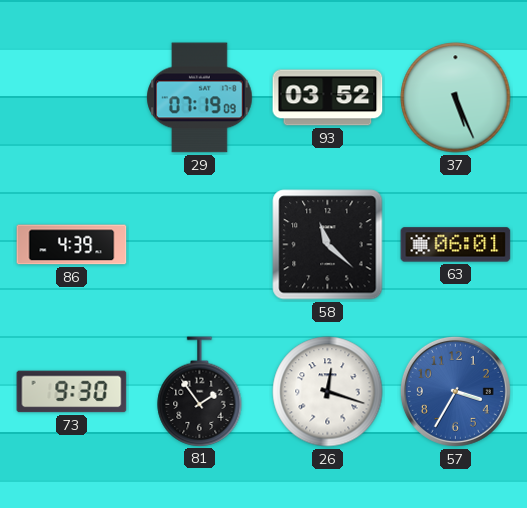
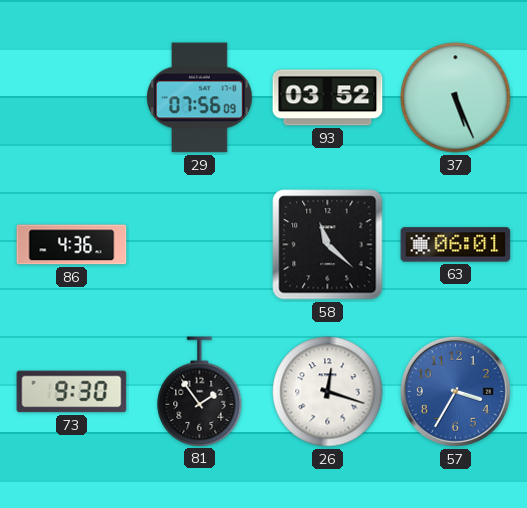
29: 07:19 -> 07:56 (200, 98)
86: 4:39 -> 4:36 (72, 245)
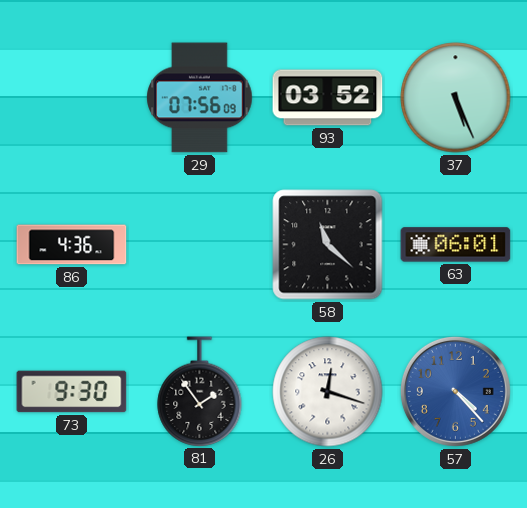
57: 3:35 -> 4:23 (455, 391)
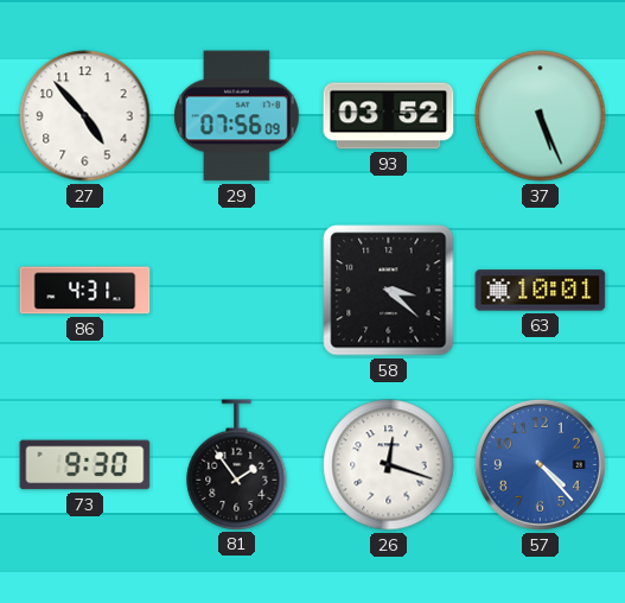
27: none -> 4:53 (85, 116)
86: 4:36 -> 4:31 (85, 291)
58: 11:22 -> 3:22 (389, 291)
63: 06:01 -> 10:01 (541, 291)
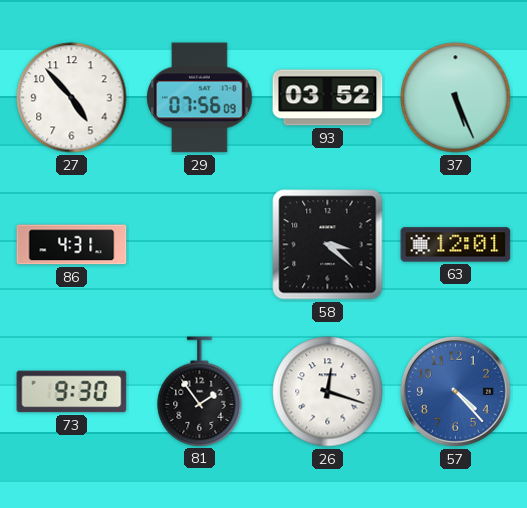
63: 10:01 -> 12:01 (456, 245)
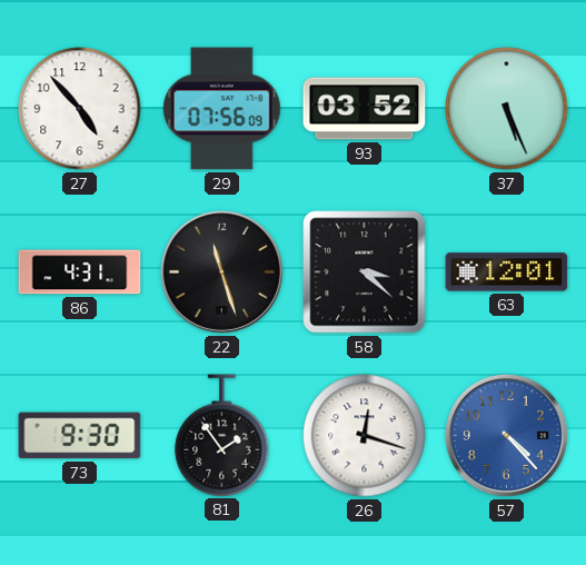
22: none -> 11:27 (221, 271)
